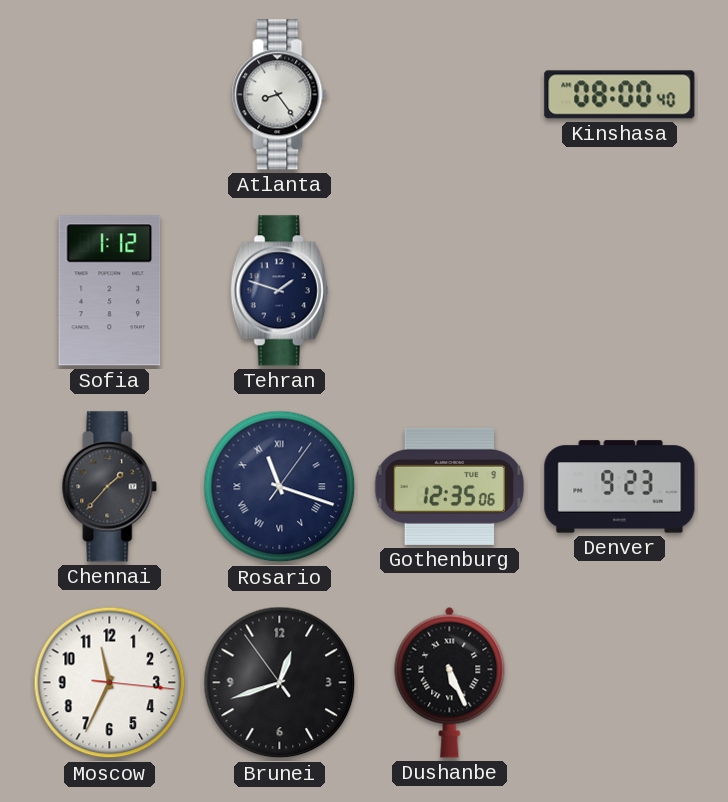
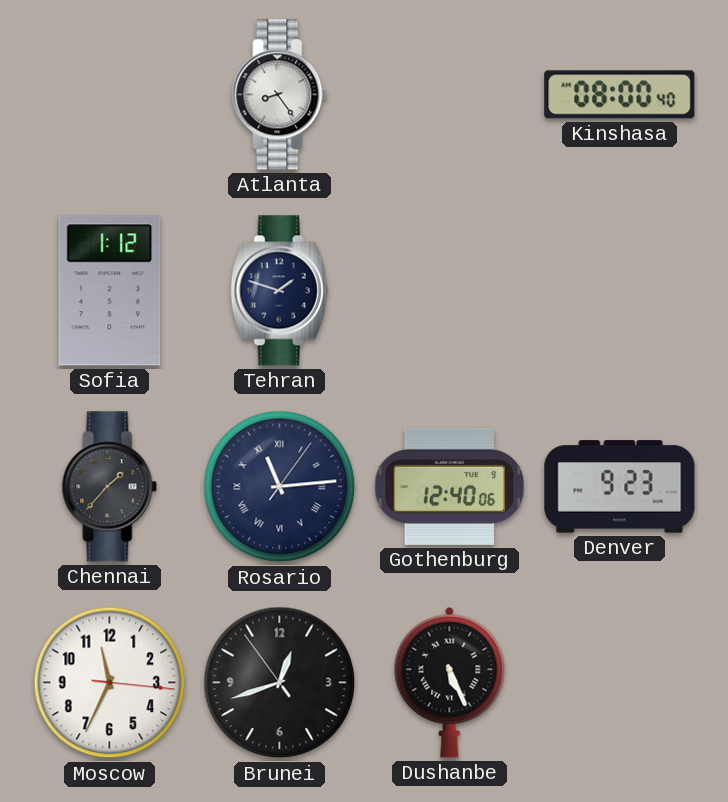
Rosario: 11:18 -> 11:14 (280, 487)
Gothenburg: 12:35 -> 12:40 (450, 486)
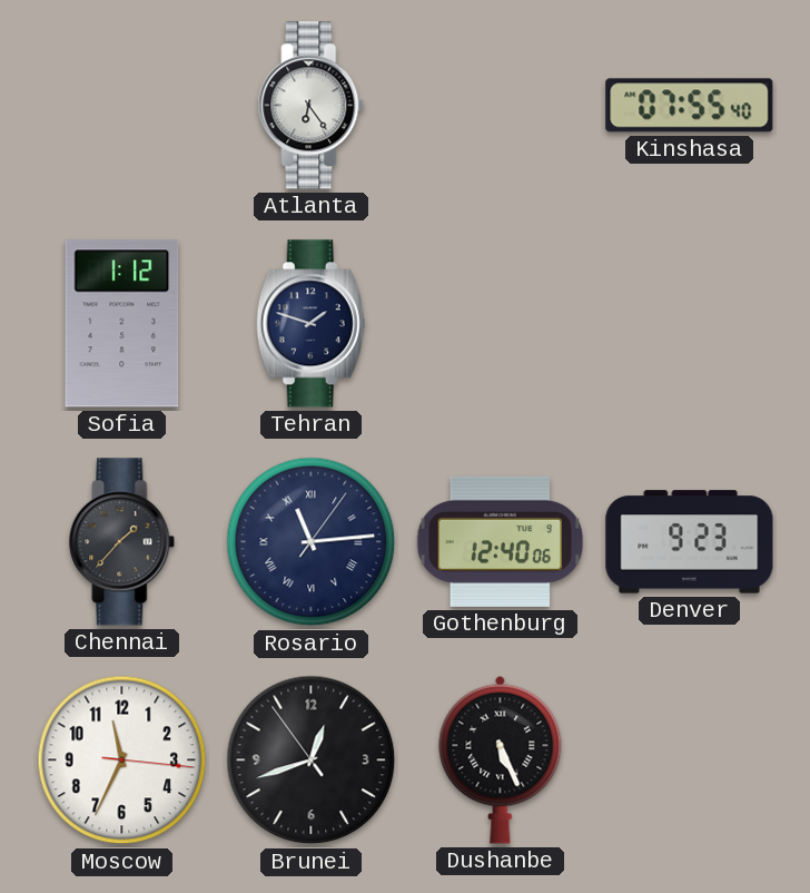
Atlanta: 8:24 -> 6:24 (312, 106)
Kinshasa: 08:00 -> 07:55 (690, 106)
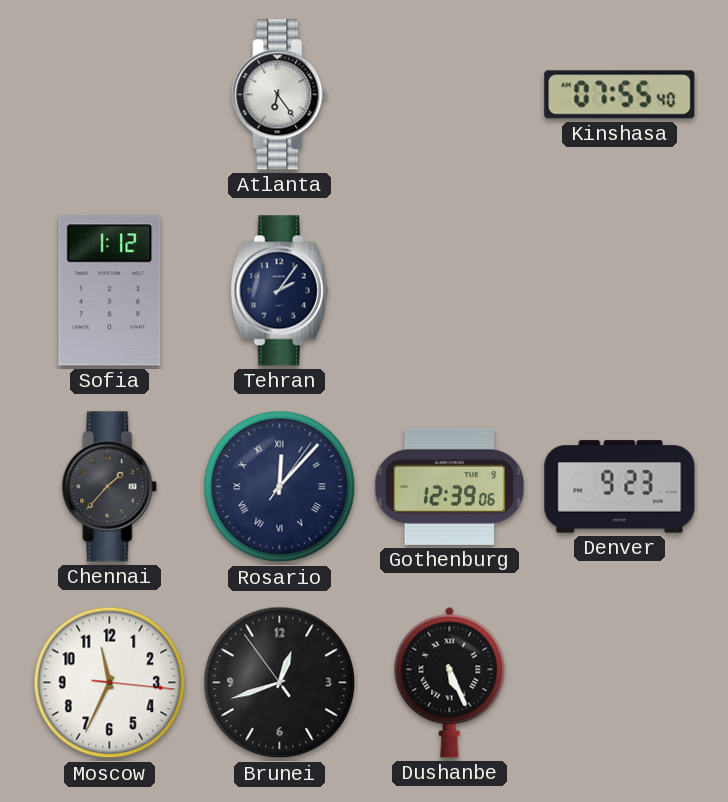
Tehran: 1:48 -> 2:06 (279, 291)
Rosario: 11:14 -> 12:07 (280, 487)
Gothenburg: 12:40 -> 12:39 (450, 486)
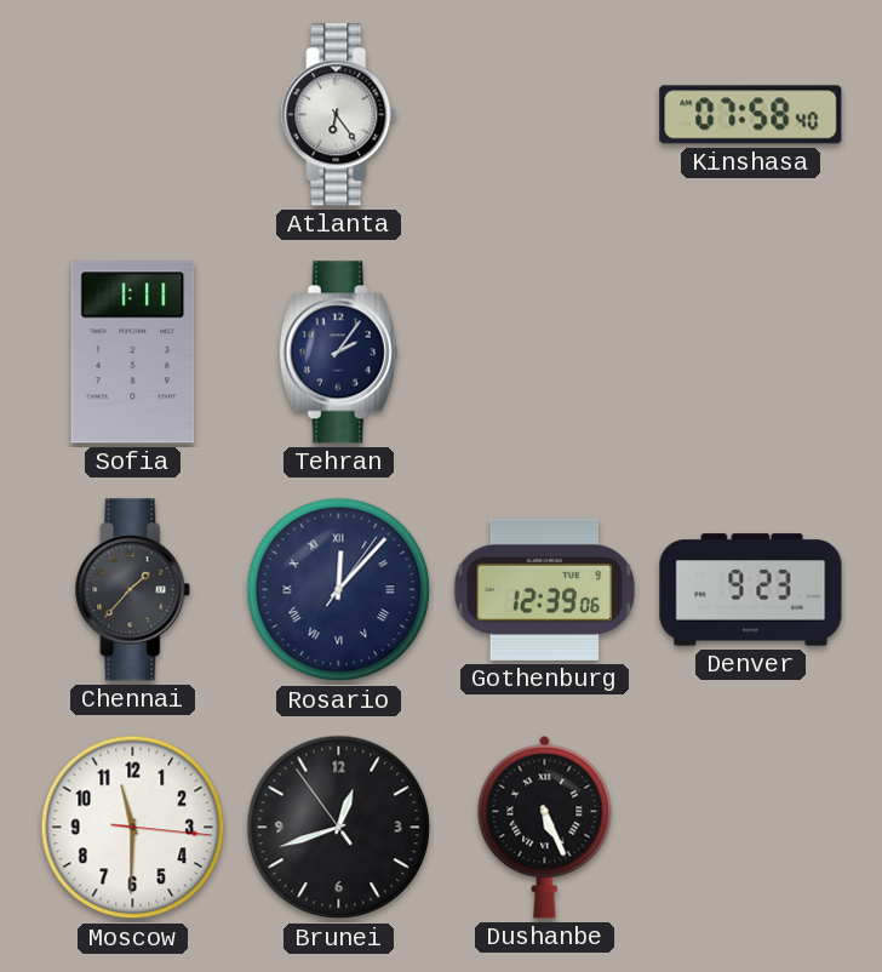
Kinshasa: 07:55 -> 07:58 (751, 115)
Sofia: 1:12 -> 1:11 (133, 353)
Moscow: 11:34 -> 11:30 (133, 828)
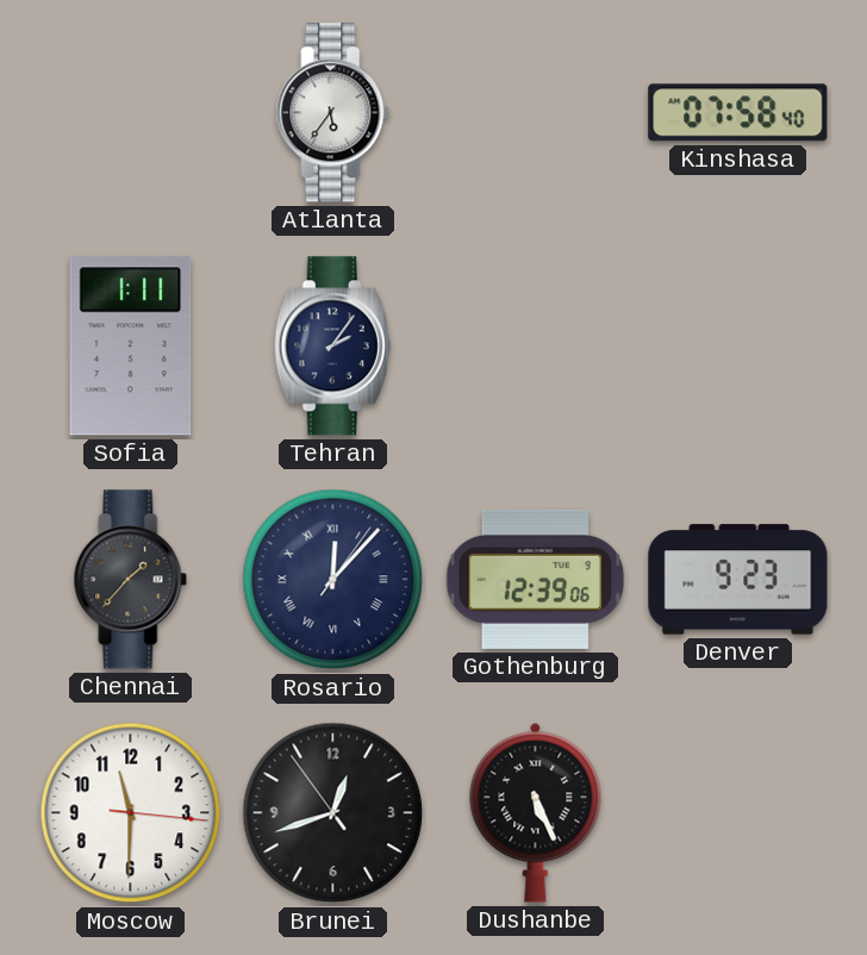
Atlanta: 6:24 -> 5:36 (333, 113)
